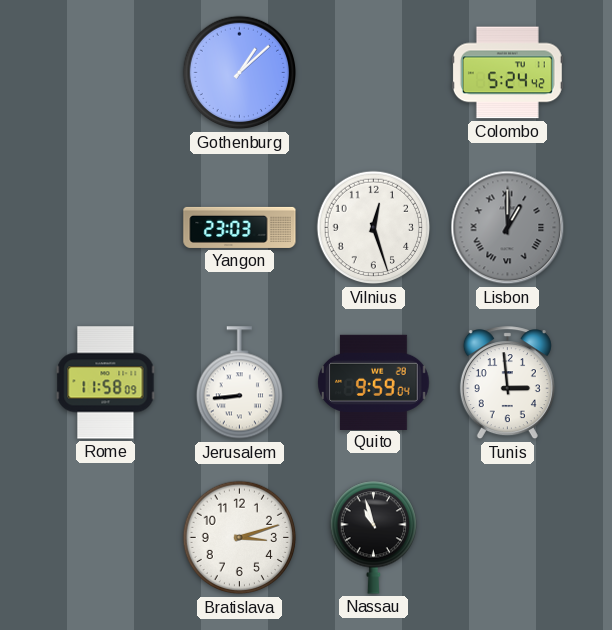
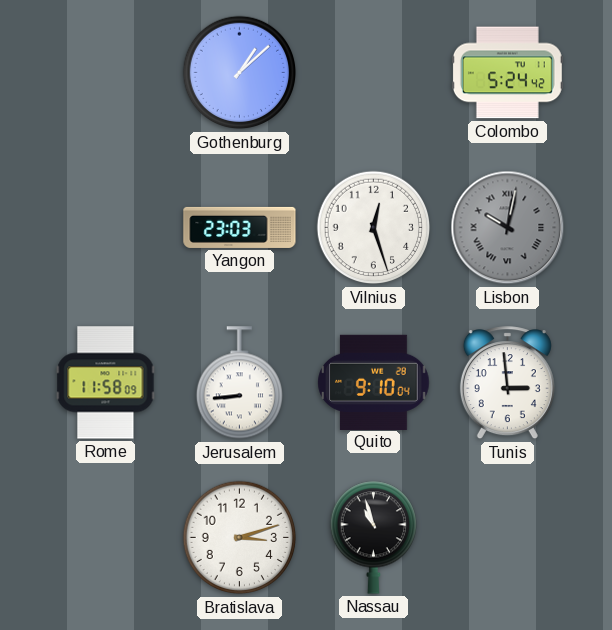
Lisbon: 1:00 -> 10:02 (508, 228)
Quito: 9:59 -> 9:10 (374, 382)
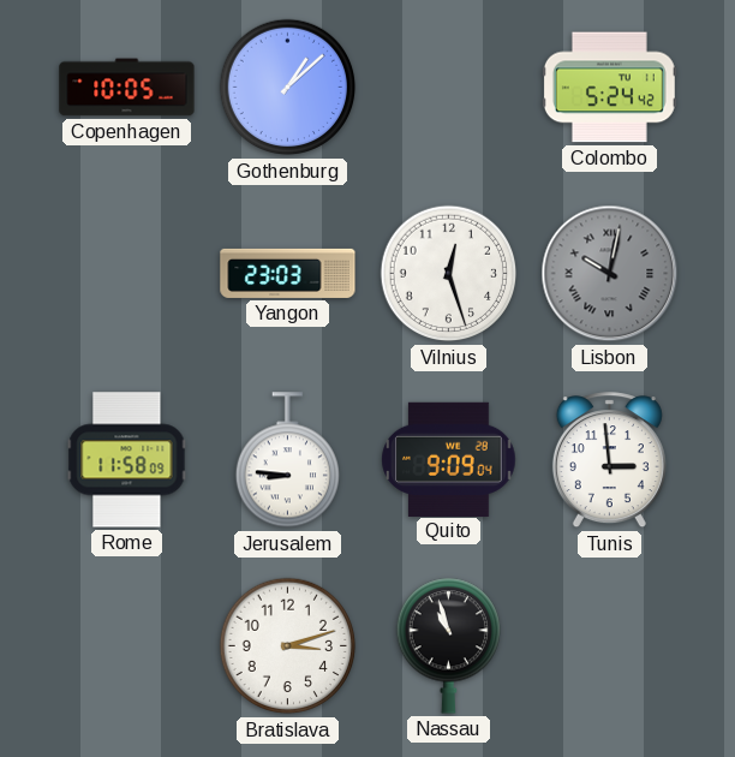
Copenhagen: none -> 10:05 (127, 88)
Jerusalem: 8:44 -> 8:46 (287, 460)
Quito: 9:10 -> 9:09 (449, 459)
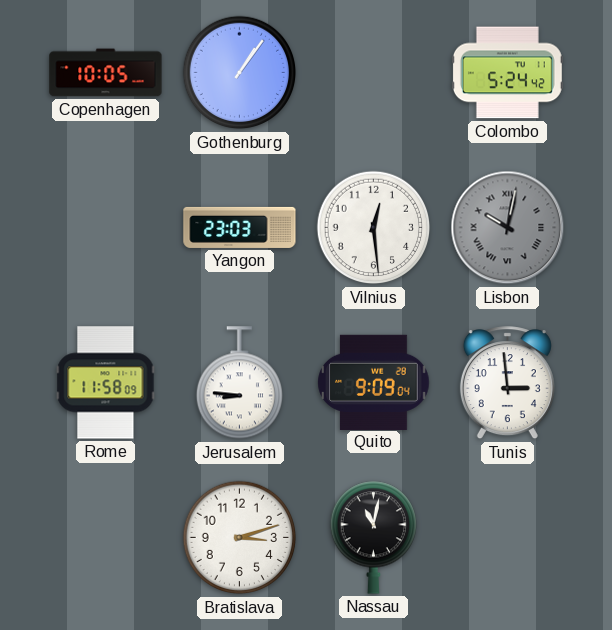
Gothenburg: 1:08 -> 1:06 (240, 73)
Vilnius: 12:27 -> 12:29 (374, 228)
Nassau: 10:57 -> 11:02 (373, 537)
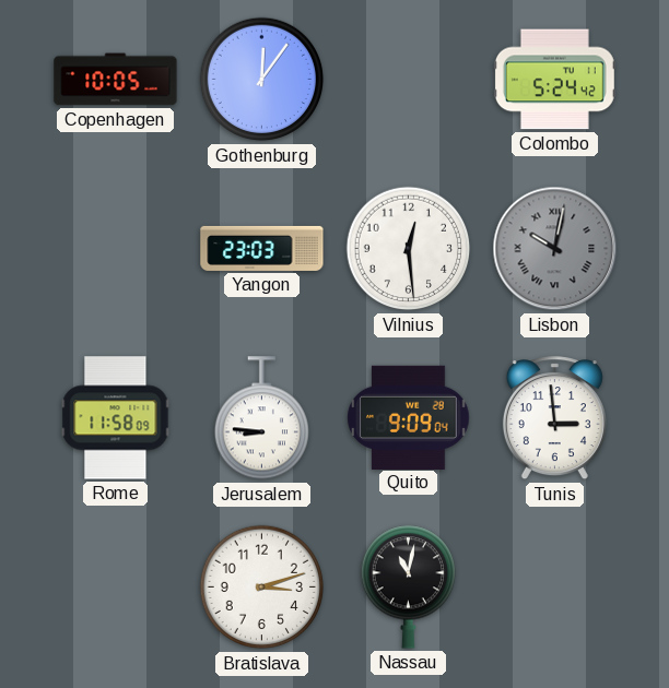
Gothenburg: 1:06 -> 12:06 (262, 80)
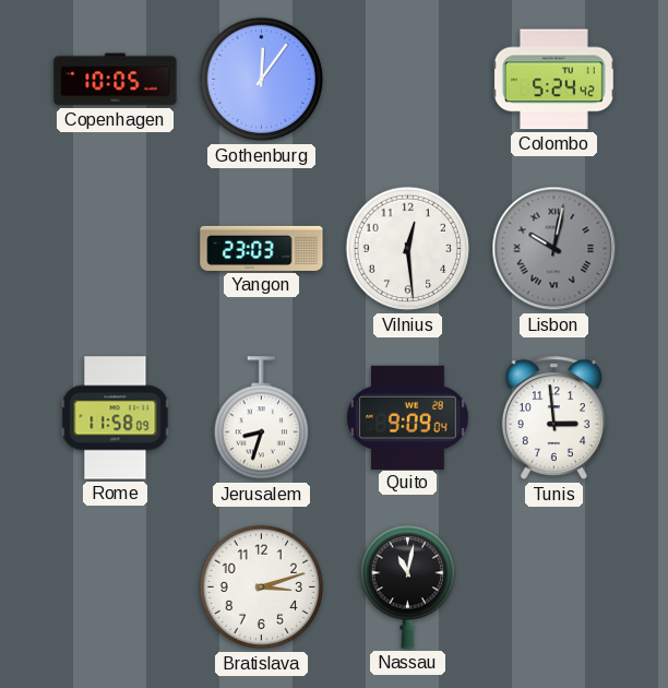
Jerusalem: 8:46 -> 8:33 (261, 418)
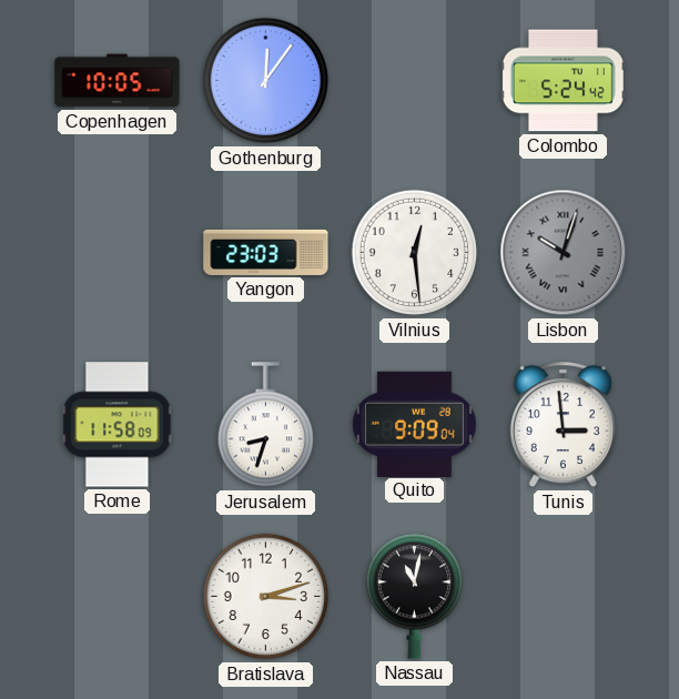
Lisbon: 10:02 -> 10:03 (564, 253)
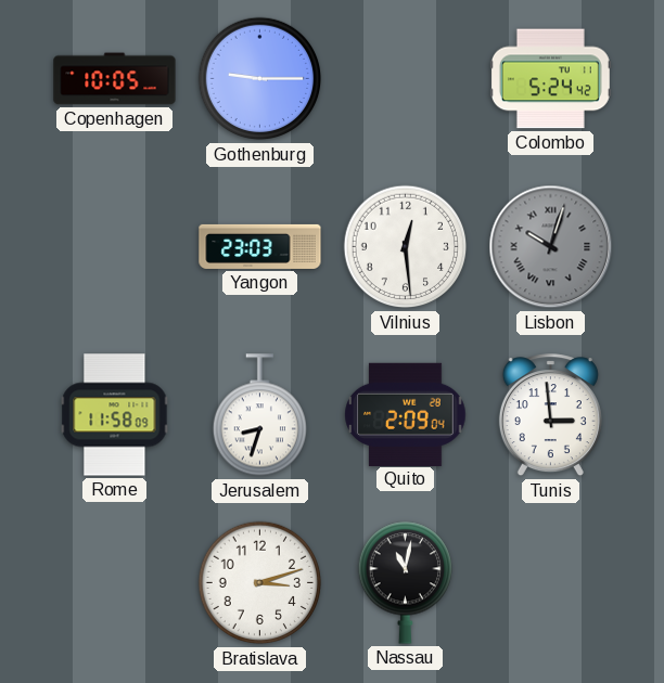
Gothenburg: 12:06 -> 9:15 (260, 79)
Quito: 9:09 -> 2:09 (406, 414)
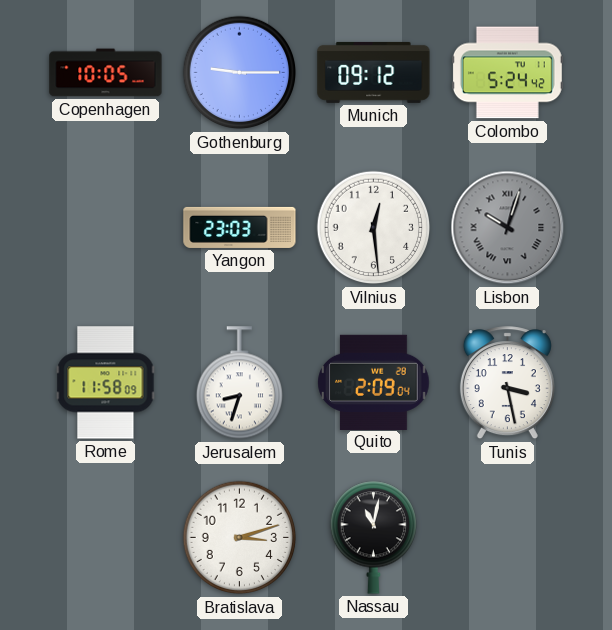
Munich: none -> 09:12 (374, 72)
Tunis: 2:59 -> 3:28 (507, 383)
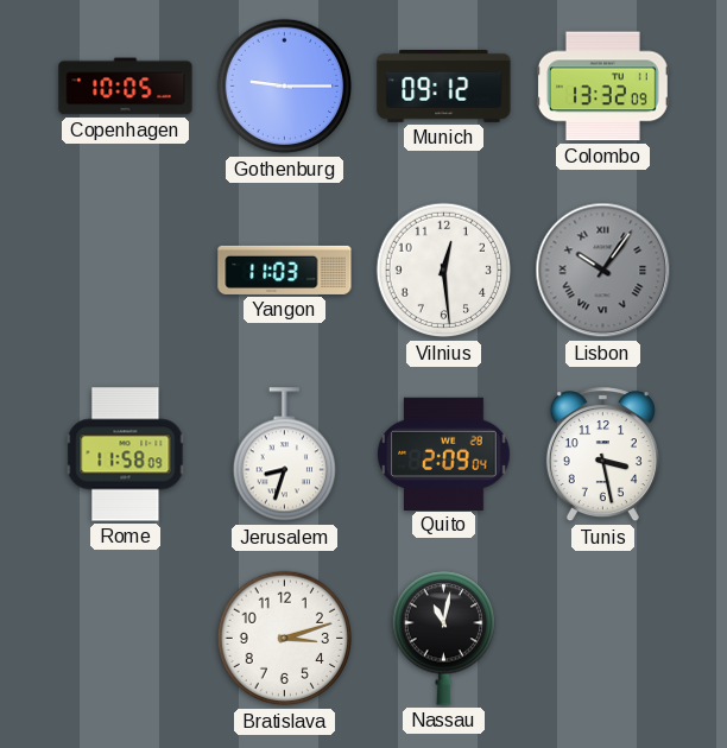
Colombo: 5:24 -> 13:32 (602, 87)
Yangon: 23:03 -> 11:03 (285, 270)
Lisbon: 10:03 -> 10:06 (603, 271)
